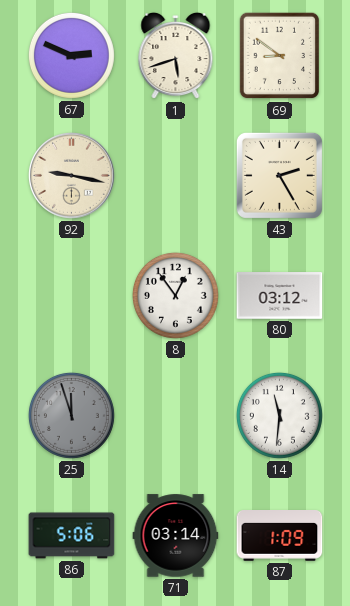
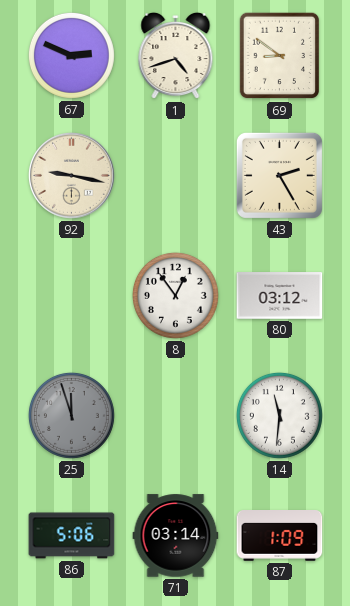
1: 5:42 -> 4:42 (176, 56)
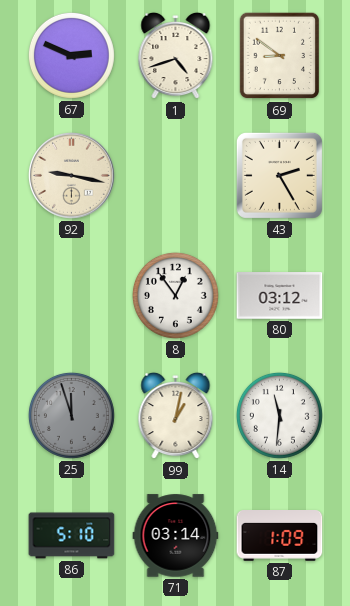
99: none -> 1:02 (176, 416)
86: 5:06 -> 5:10 (72, 536)
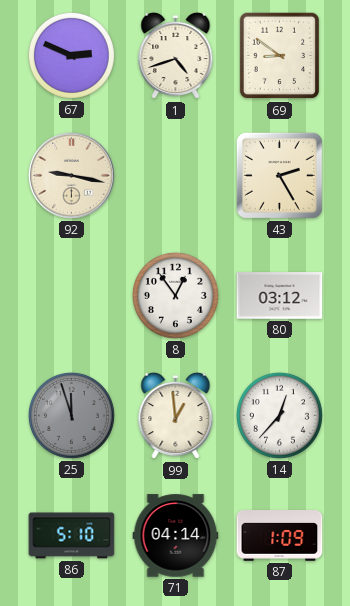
99: 1:02 -> 12:59 (176, 416)
14: 11:31 -> 12:37 (279, 415)
71: 03:14 -> 04:14 (176, 536)
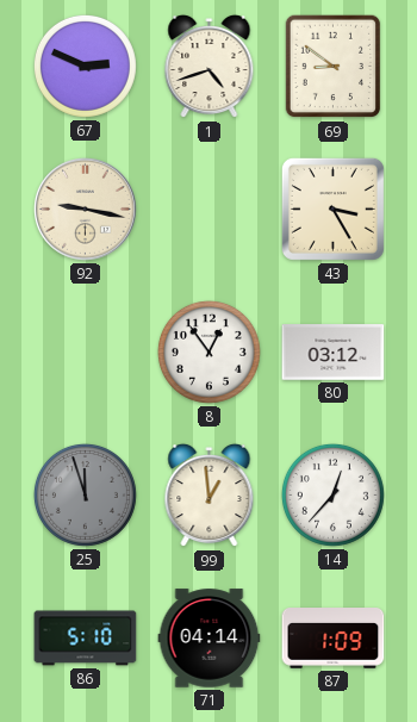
43: 2:25 -> 3:25 (332, 208)
